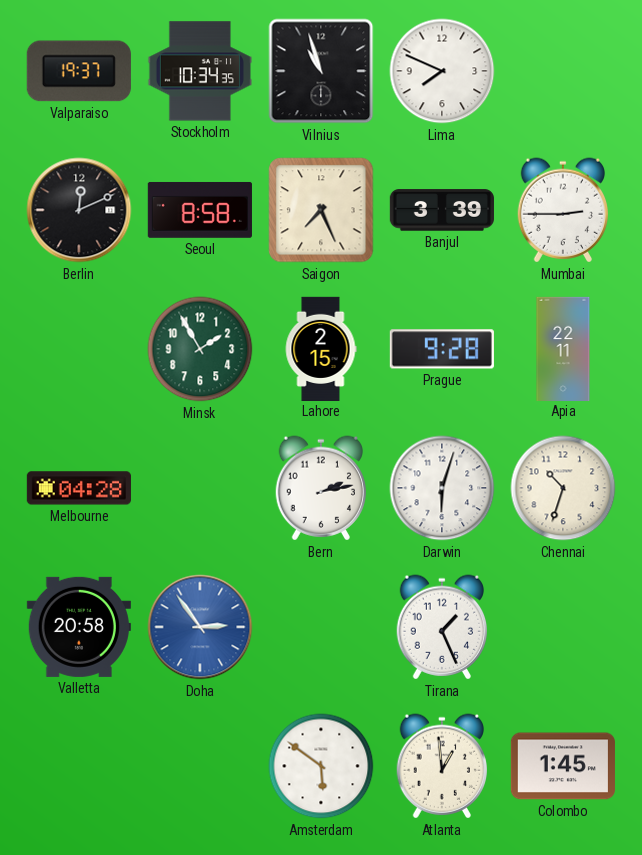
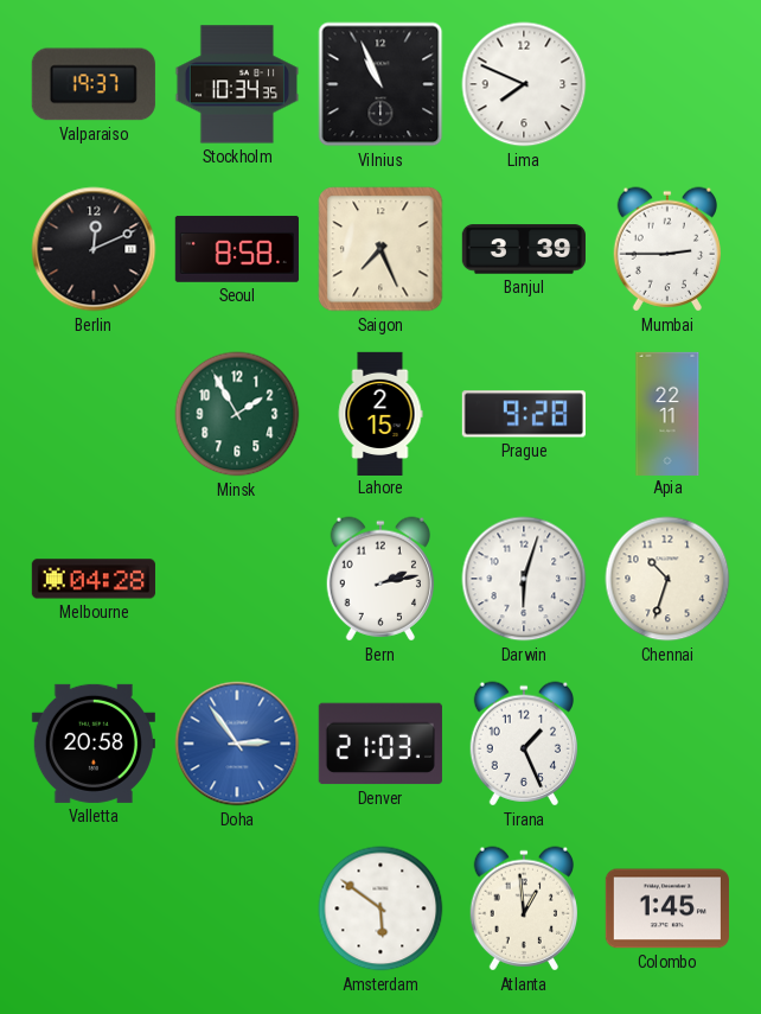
Vilnius: 10:57 -> 10:56 (380, 84)
Denver: none -> 21:03 (380, 744)
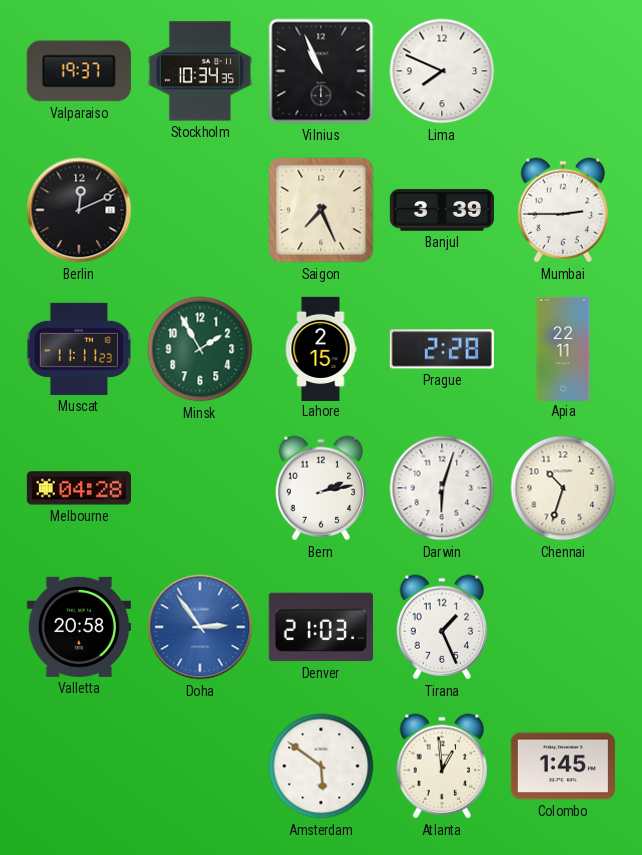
Seoul: 8:58 -> none (237, 249)
Muscat: none -> 11:11 (78, 349)
Prague: 9:28 -> 2:28 (442, 349)
